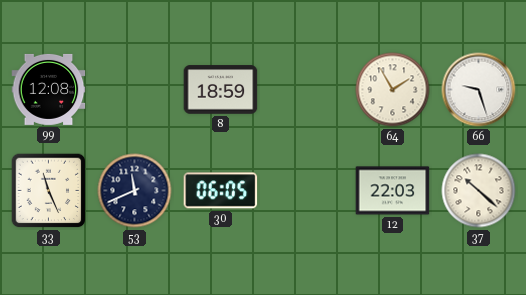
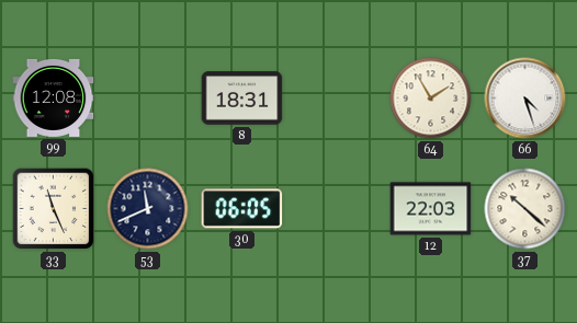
8: 18:59 -> 18:31 (242, 99)
66: 9:27 -> 4:27 (525, 99)
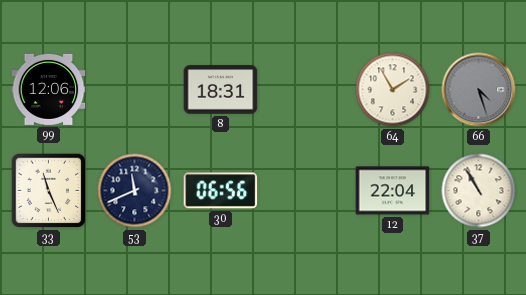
99: 12:08 -> 12:06 (49, 89)
66 dial: white -> grey (479, 90)
30: 06:05 -> 06:56 (221, 191)
12: 22:03 -> 22:04 (393, 191)
37: 10:22 -> 10:55 (479, 191)
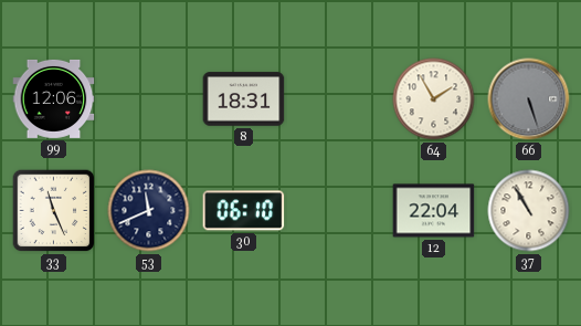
66: 4:27 -> 5:27 (529, 99)
30: 06:56 -> 06:10 (244, 211)
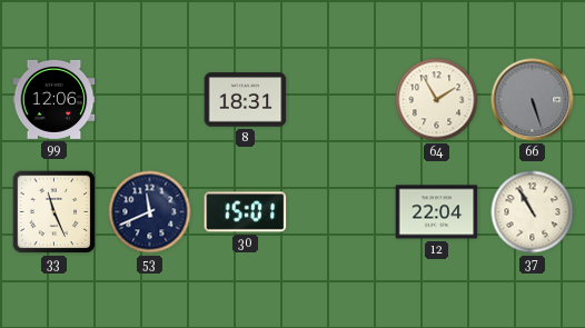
30: 06:10 -> 15:01 (246, 212)
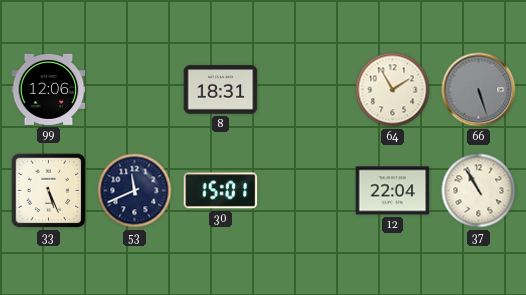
33: 11:26 -> 5:26 (49, 191)
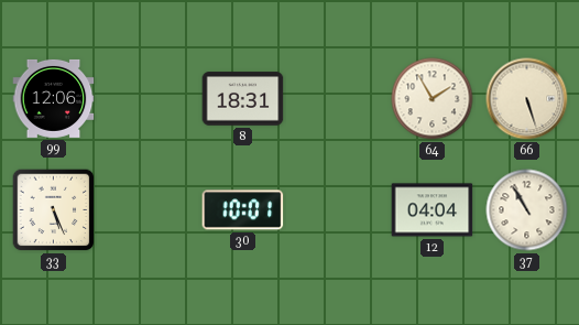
66 dial: grey -> cream (527, 99)
53: 11:41 -> none (135, 191)
30: 15:01 -> 10:01 (243, 210)
12: 22:04 -> 04:04 (433, 210)
